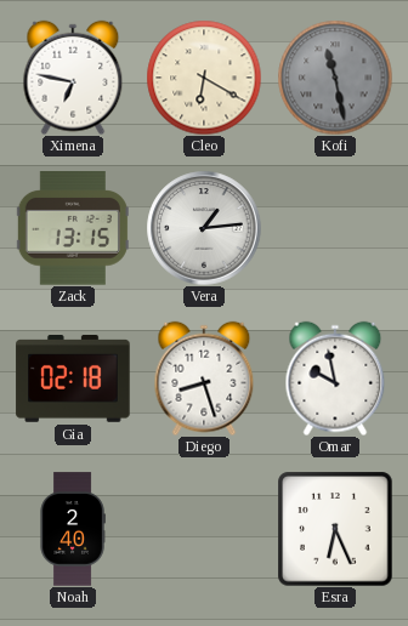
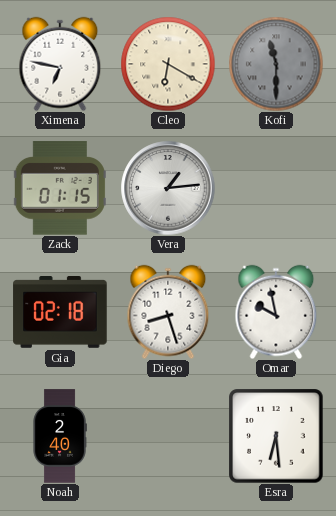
Kofi: 11:28 -> 11:30 (276, 64)
Zack: 13:15 -> 01:15 (60, 188)
Esra: 6:26 -> 6:29 (276, 436)
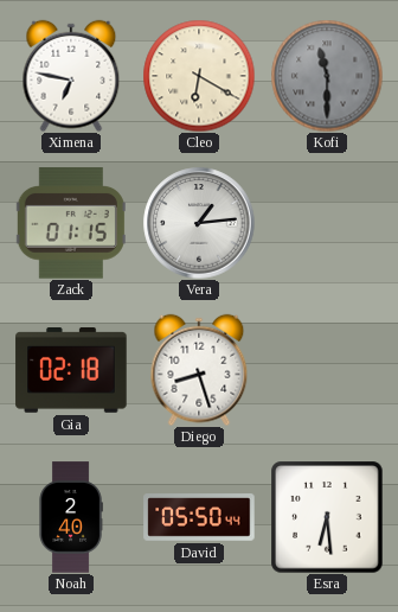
Omar: 9:58 -> none (276, 312)
David: none -> 05:50 (199, 517)
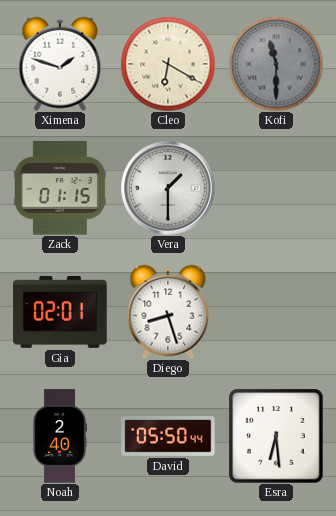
Ximena: 6:47 -> 1:48 (60, 64)
Vera: 1:14 -> 1:30 (168, 188)
Gia: 02:18 -> 02:01 (60, 313)
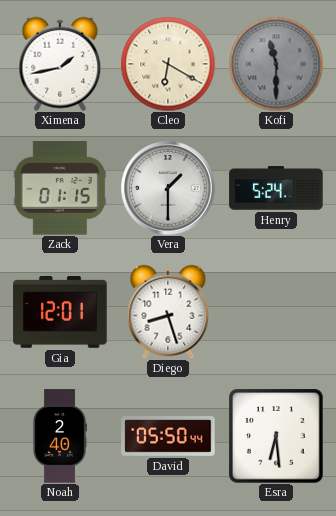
Ximena: 1:48 -> 1:43 (60, 64)
Henry: none -> 5:24 (276, 188)
Gia: 02:01 -> 12:01 (60, 313)
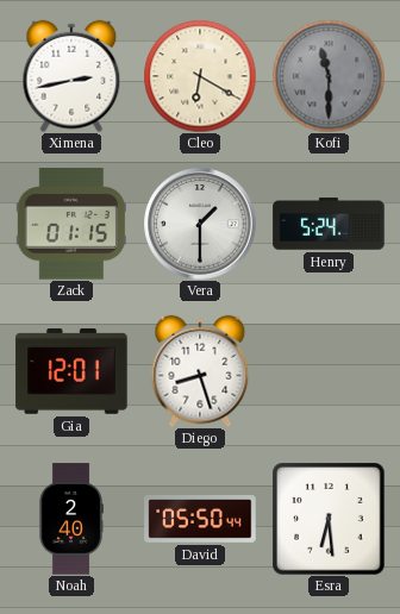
Ximena: 1:43 -> 2:43 (71, 76)
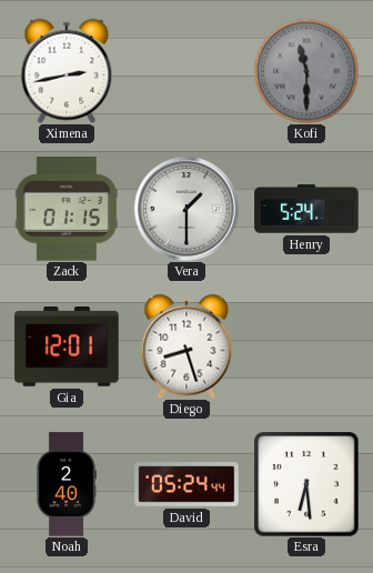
Cleo: 6:20 -> none (200, 76)
David: 05:50 -> 05:24 (186, 484)
